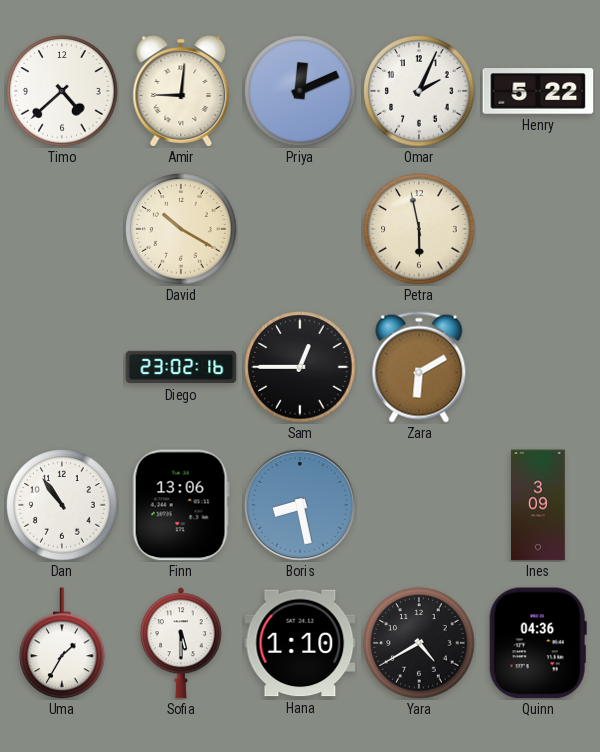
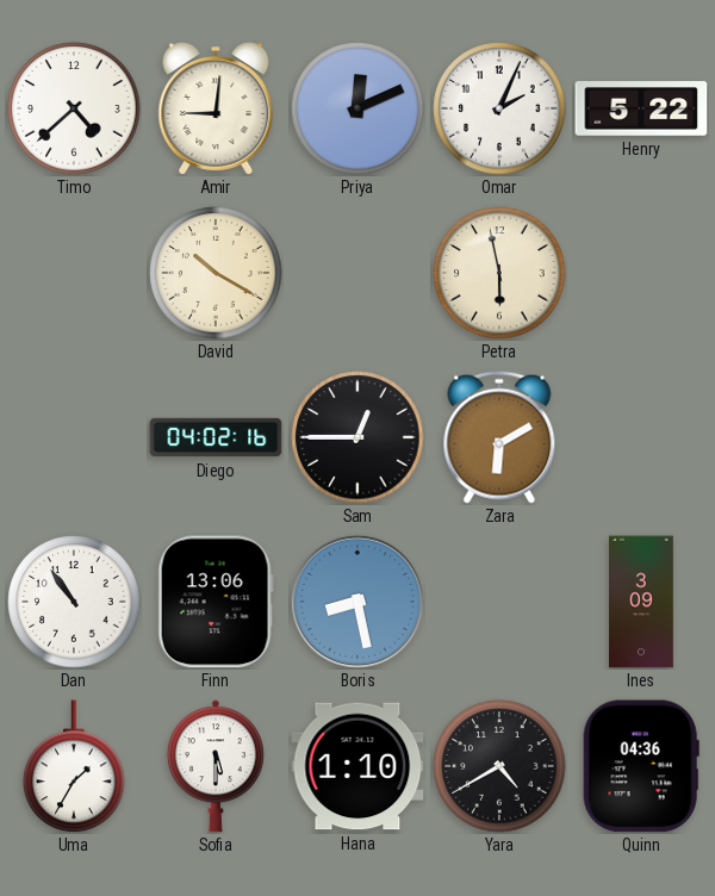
Diego: 23:02 -> 04:02 (216, 437)
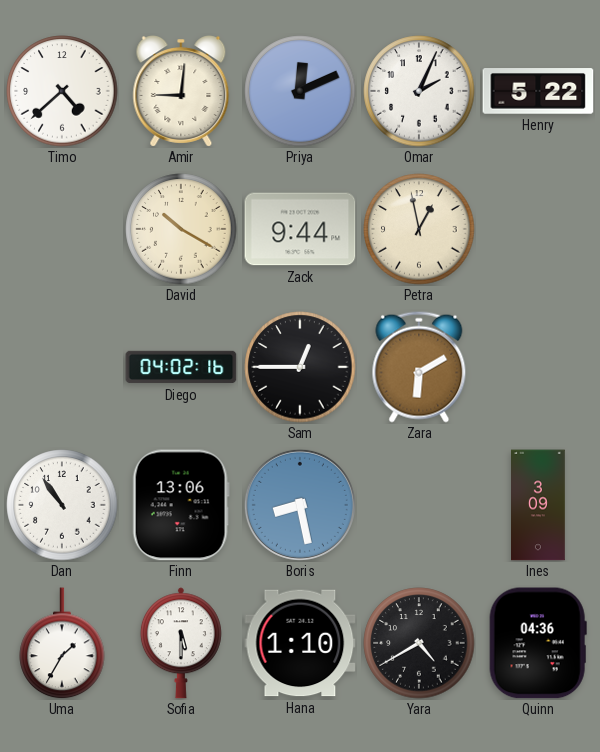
Zack: none -> 9:44 (300, 229)
Petra: 5:58 -> 12:58 (419, 229)
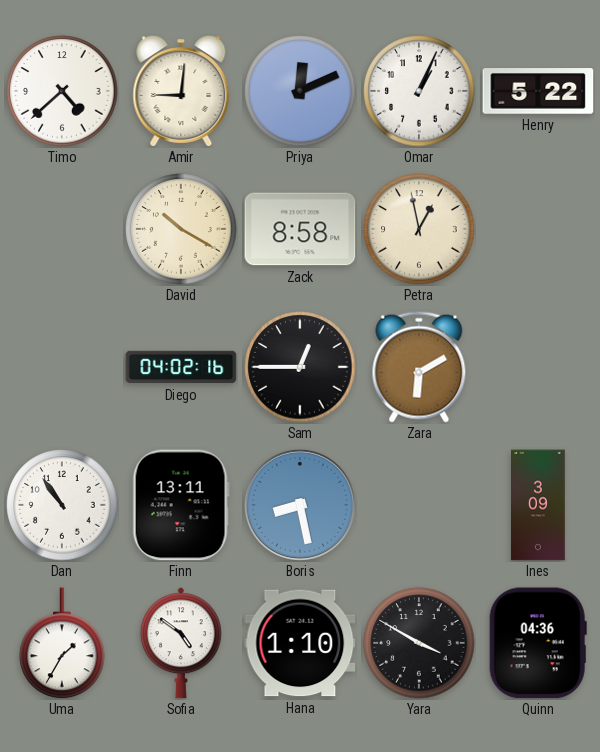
Omar: 2:04 -> 1:04 (419, 91)
Zack: 9:44 -> 8:58 (300, 229)
Finn: 13:06 -> 13:11 (181, 505)
Sofia: 5:30 -> 4:51 (181, 643)
Yara: 4:40 -> 3:50 (419, 643)
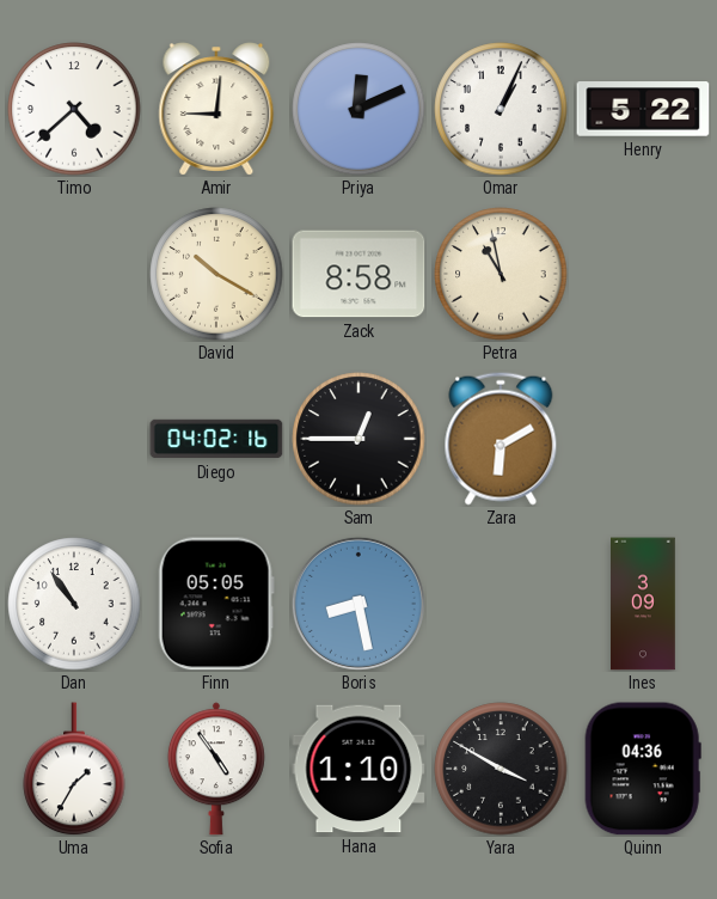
Petra: 12:58 -> 10:58 (501, 274)
Finn: 13:11 -> 05:05 (216, 604)
Sofia: 4:51 -> 4:54 (216, 769)
